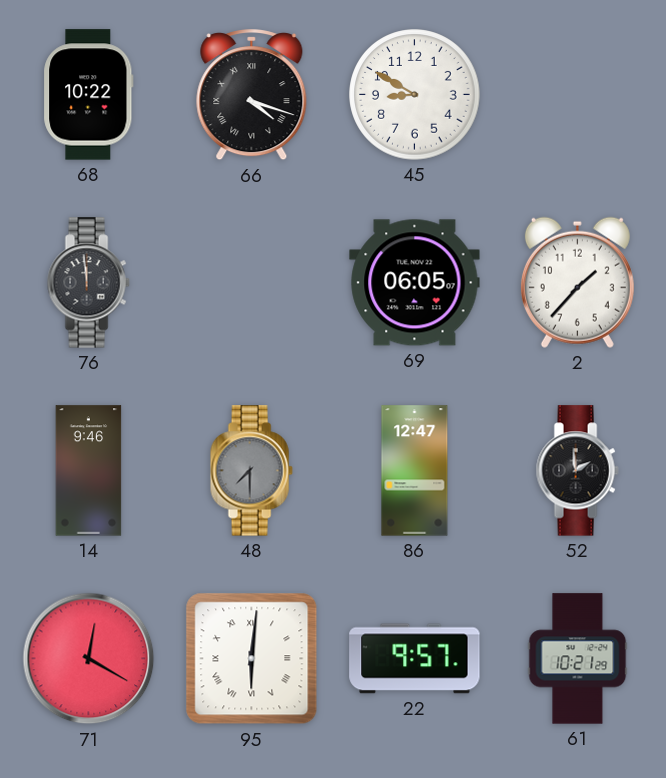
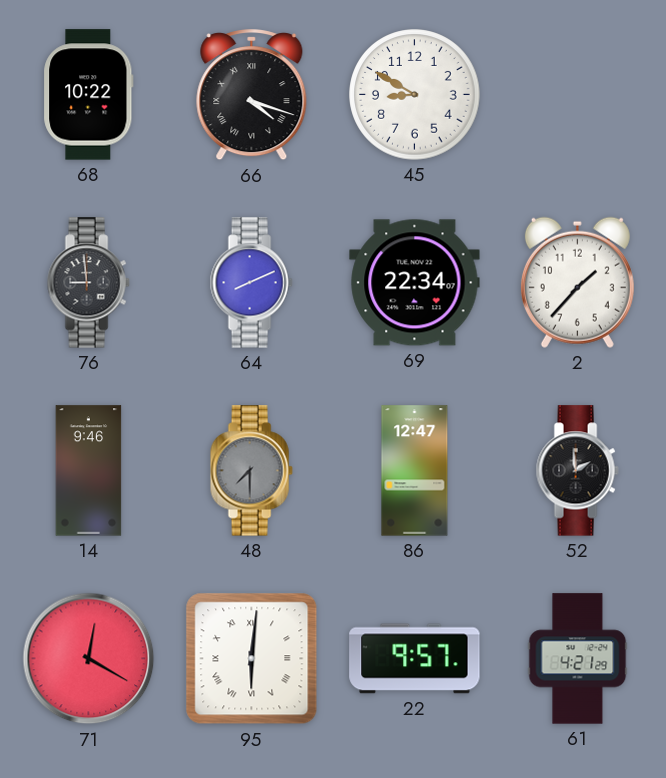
76: 11:59 -> 8:59 (88, 283)
64: none -> 8:11 (251, 283)
69: 06:05 -> 22:34 (415, 283)
61: 10:21 -> 4:21 (578, 659)
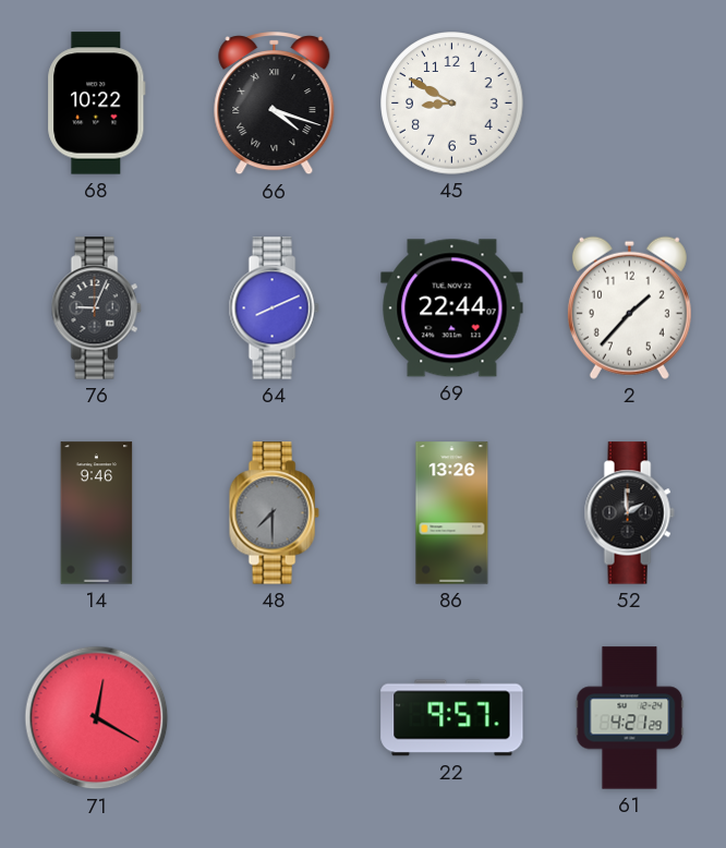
76: 8:59 -> 9:04 (96, 308)
69: 22:34 -> 22:44 (452, 308)
86: 12:47 -> 13:26 (452, 513)
95: 6:01 -> none (252, 659)
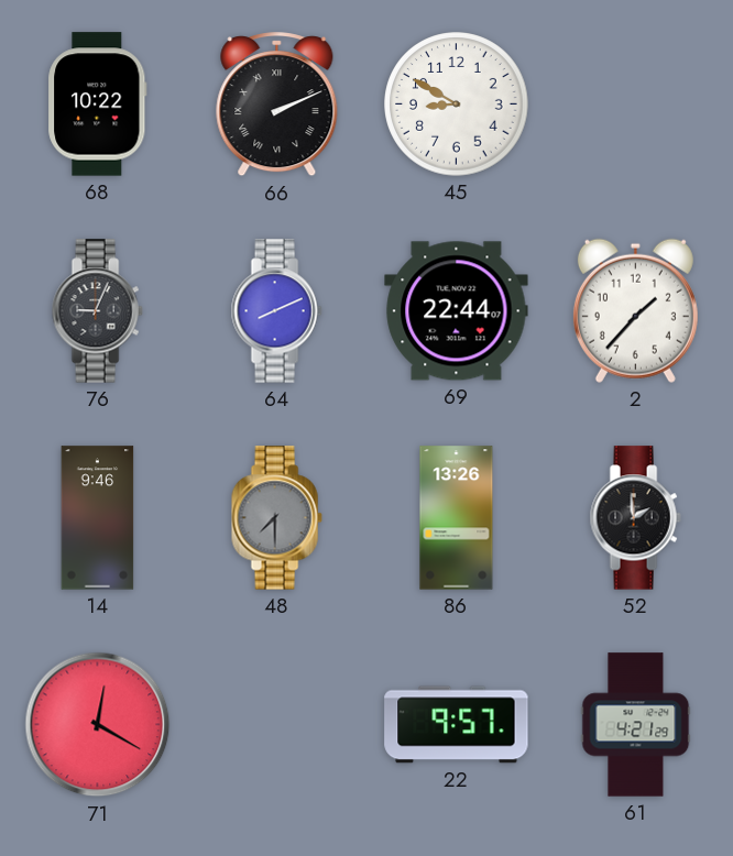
66: 4:18 -> 2:11 (277, 106)
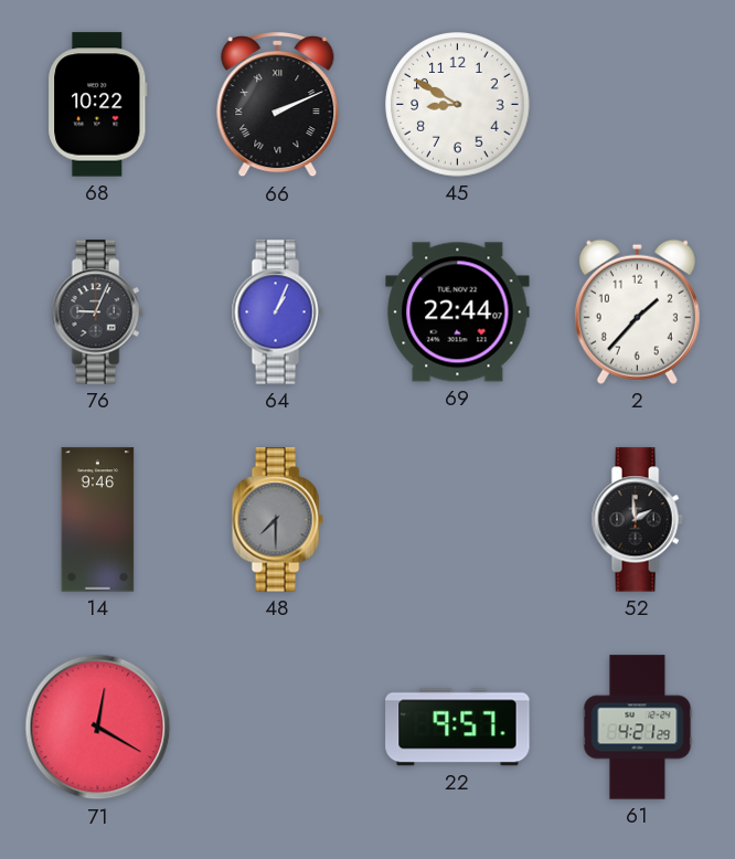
64: 8:11 -> 1:04 (277, 312)
86: 13:26 -> none (457, 518)
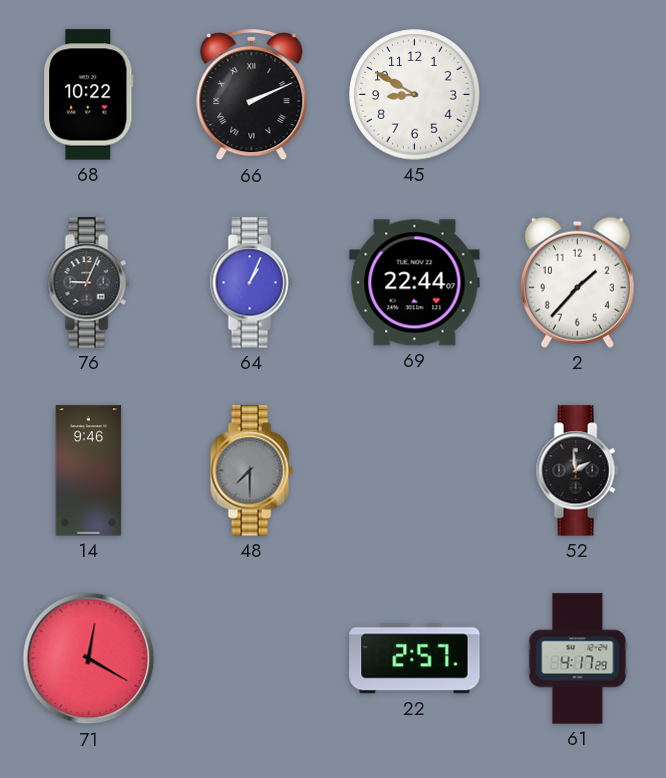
22: 9:57 -> 2:57 (415, 659)
61: 4:21 -> 4:17 (578, 659)
